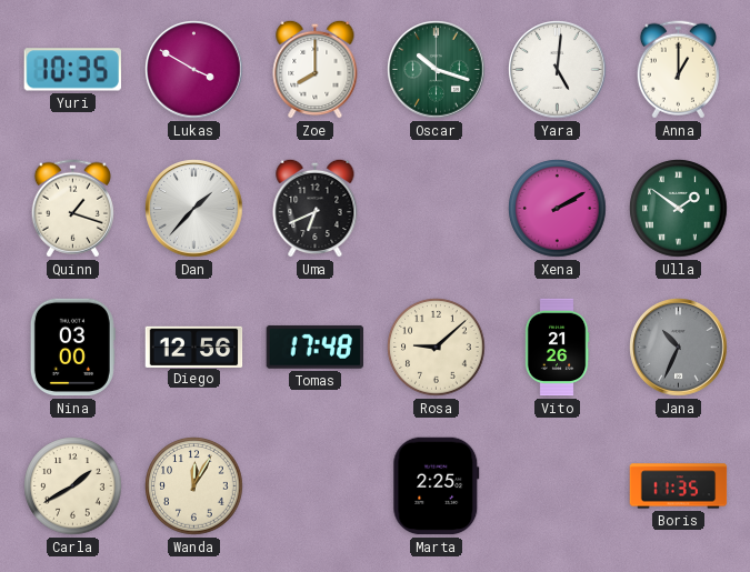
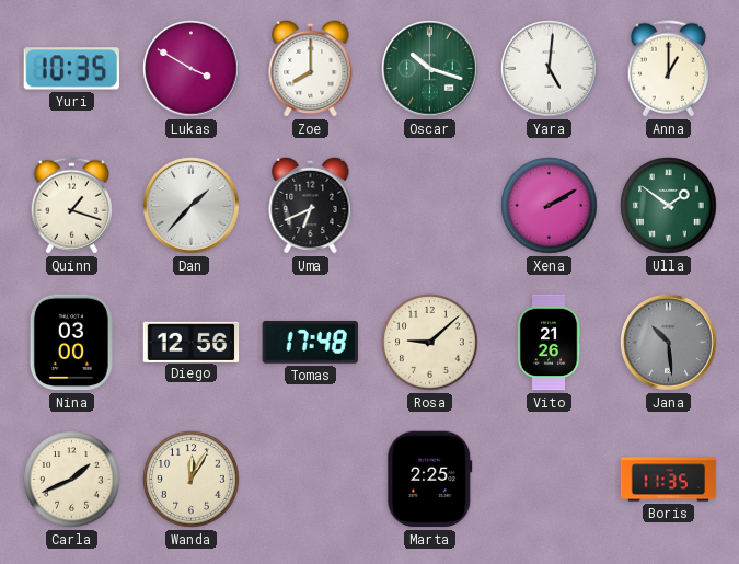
Jana: 10:34 -> 10:29 (669, 343)
Carla: 1:40 -> 1:41 (72, 480)
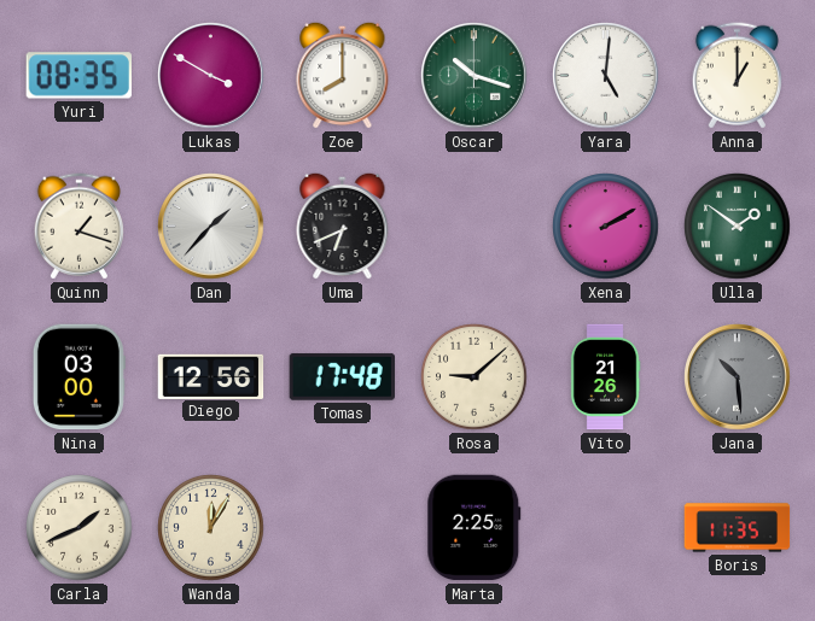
Yuri: 10:35 -> 08:35 (78, 76)
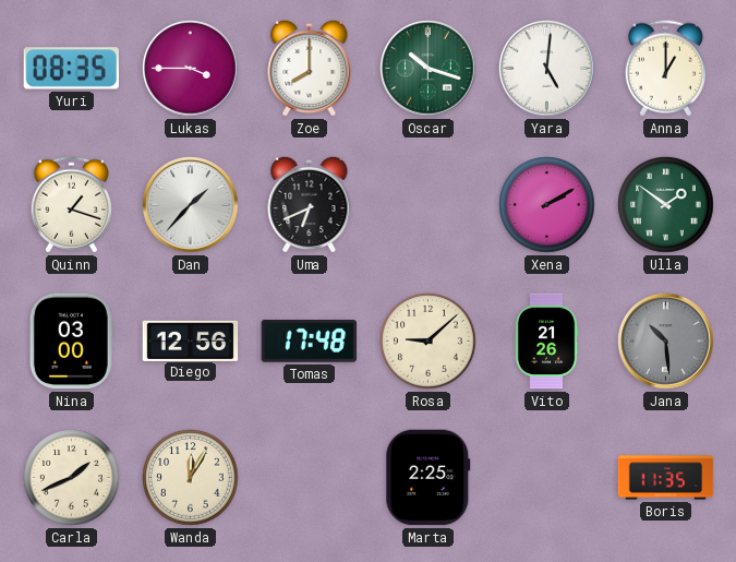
Lukas: 3:50 -> 3:45 (191, 69)
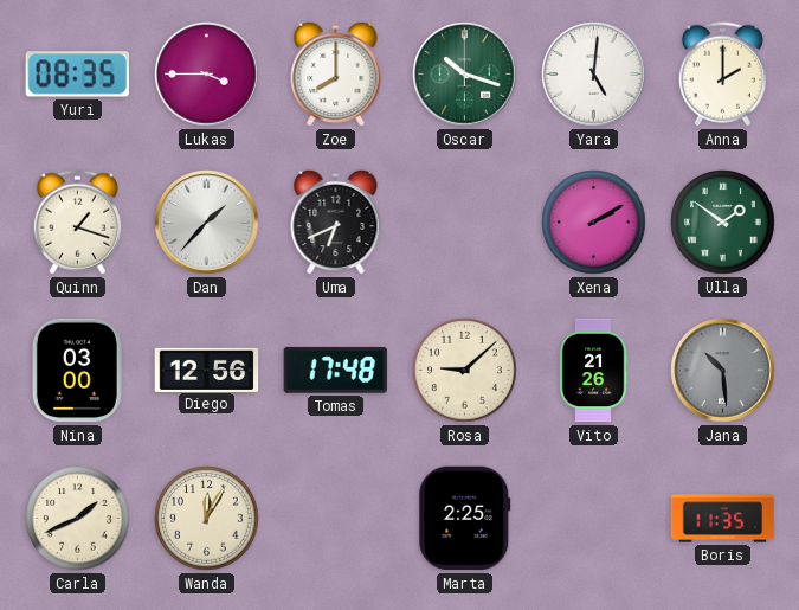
Anna: 1:00 -> 2:00 (722, 75)
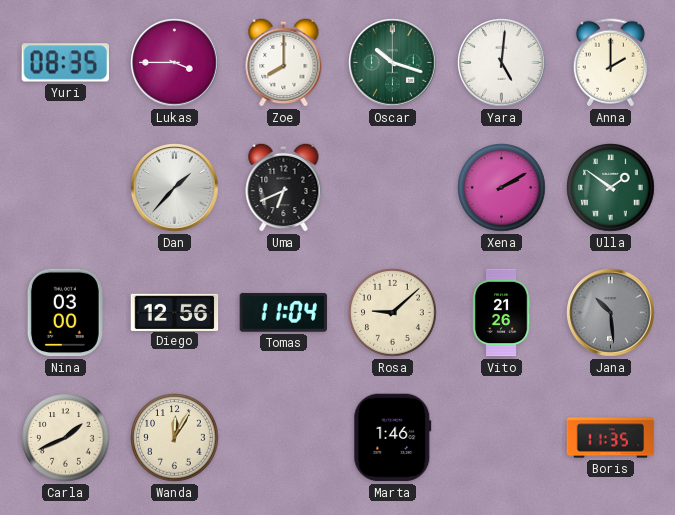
Quinn: 1:18 -> none (77, 223)
Tomas: 17:48 -> 11:04 (283, 312)
Marta: 2:25 -> 1:46 (393, 438)
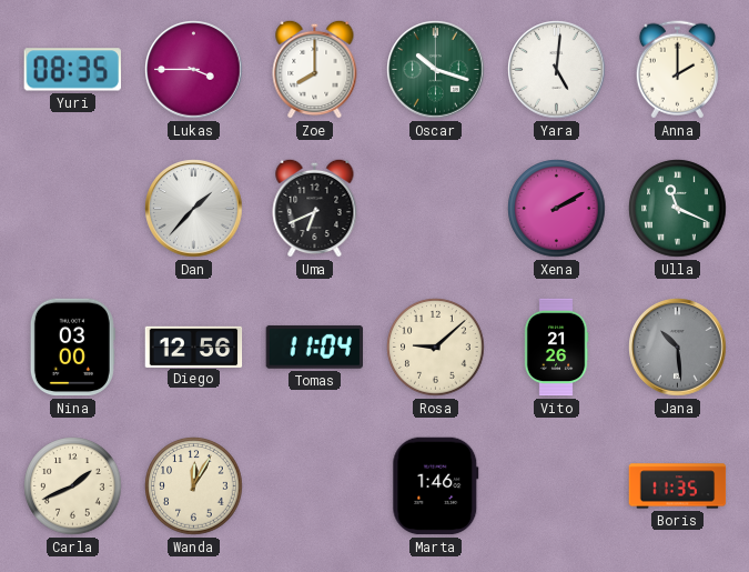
Ulla: 1:51 -> 11:19 (678, 209)
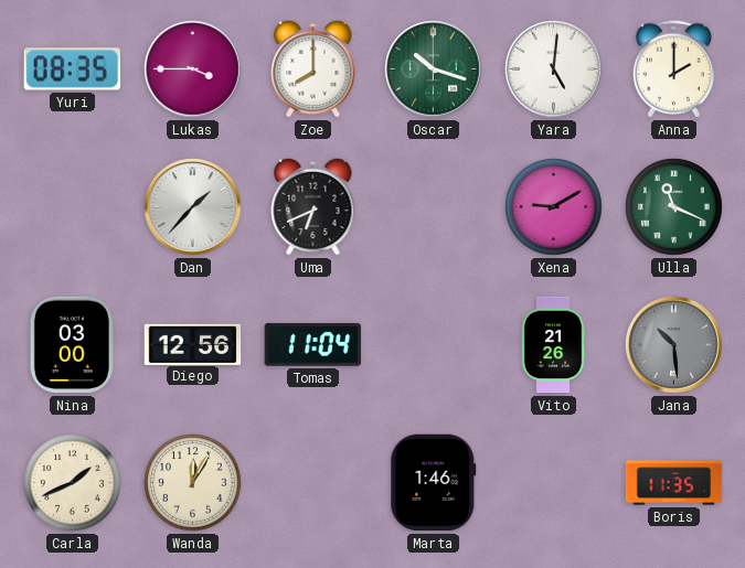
Xena: 2:10 -> 9:10 (554, 207)
Rosa: 9:08 -> none (436, 348)
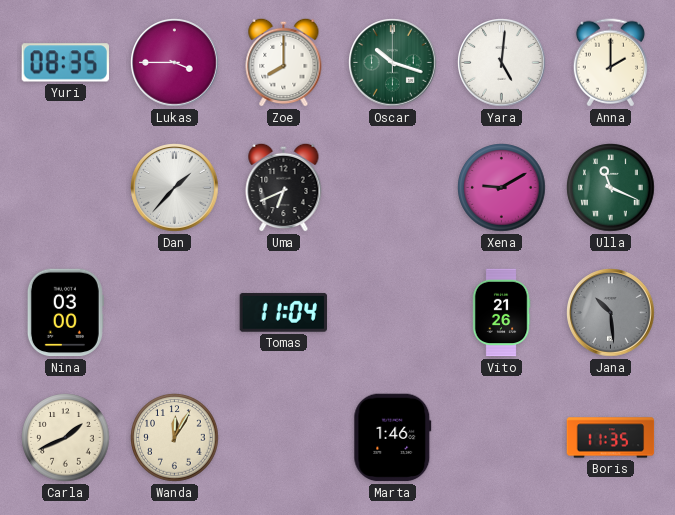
Diego: 12:56 -> none (193, 344)
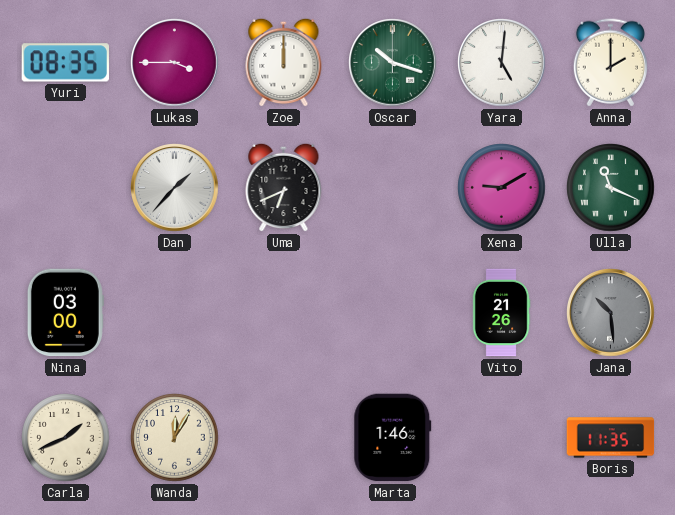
Zoe: 8:00 -> 12:00 (284, 62)
Tomas: 11:04 -> none (283, 312)
